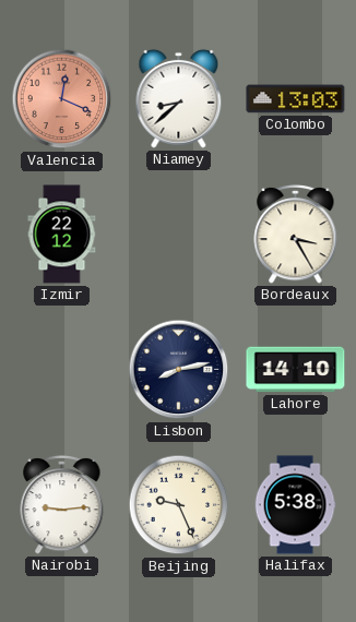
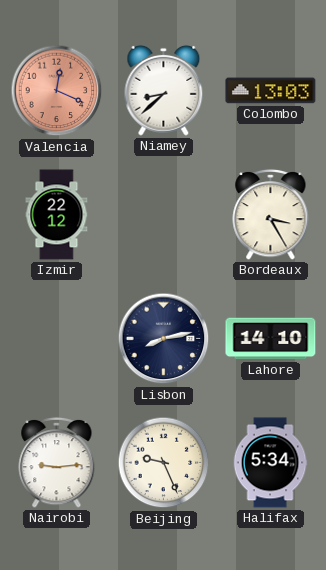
Halifax: 5:38 -> 5:34 (270, 463)
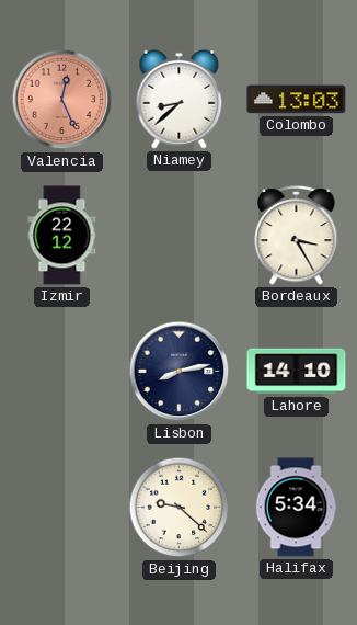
Valencia: 12:19 -> 12:26 (62, 100)
Nairobi: 9:14 -> none (57, 462)
Beijing: 9:26 -> 9:22 (180, 508)
